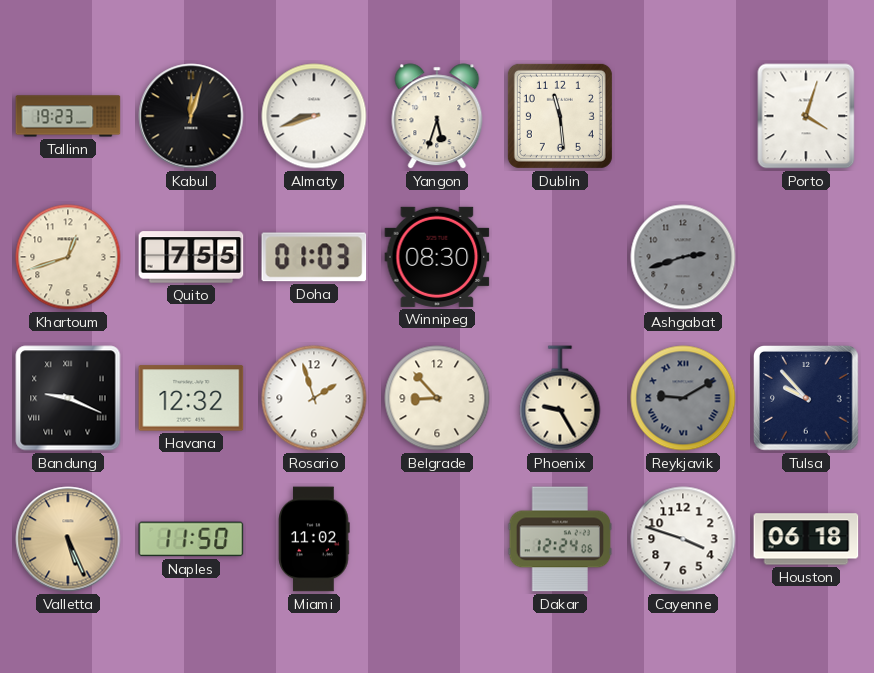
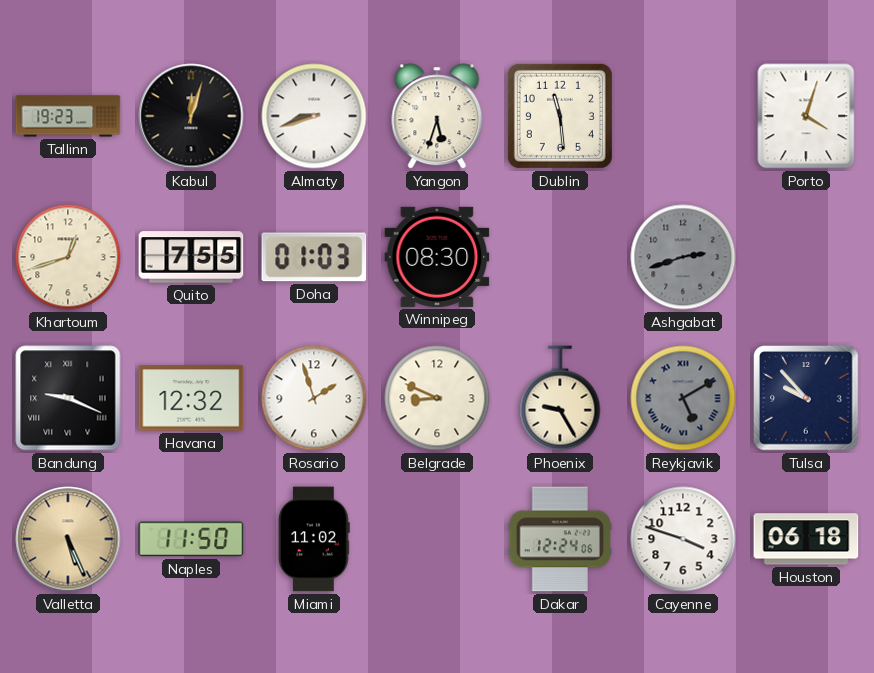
Belgrade: 8:53 -> 8:49 (437, 398)
Reykjavik: 9:10 -> 5:10 (683, 398)
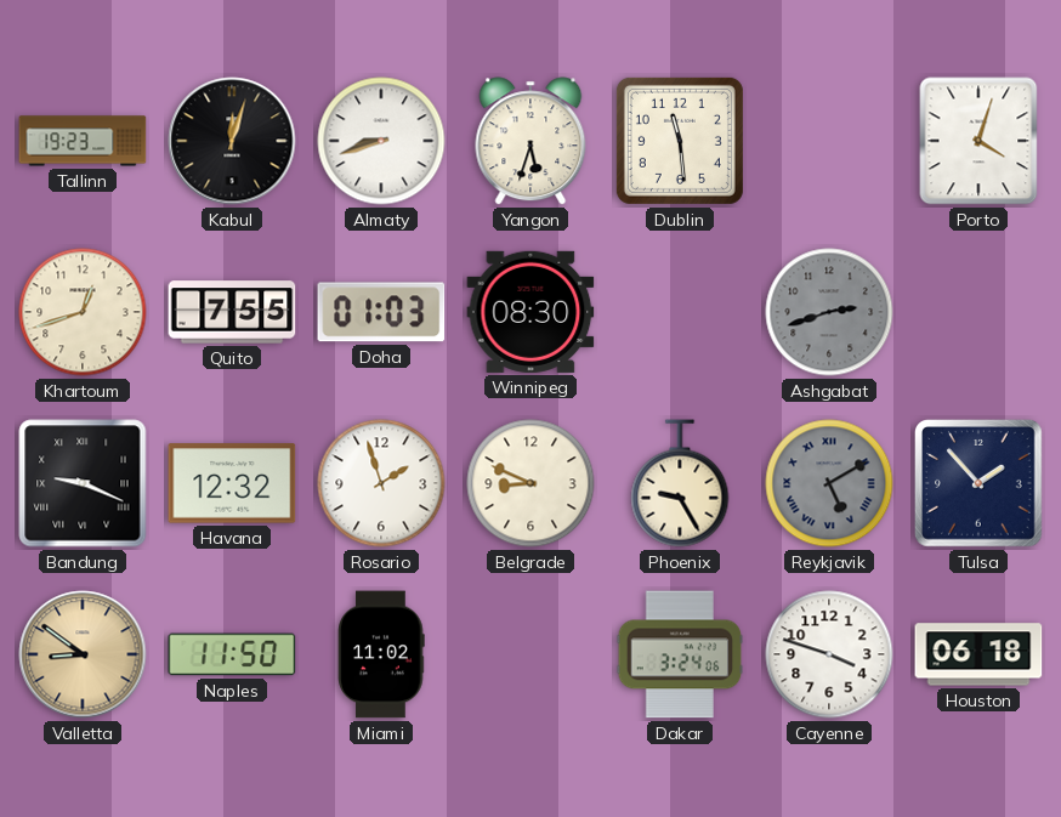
Tulsa: 9:53 -> 1:53 (980, 484)
Valletta: 5:26 -> 8:51 (83, 654)
Dakar: 12:24 -> 3:24 (680, 654)
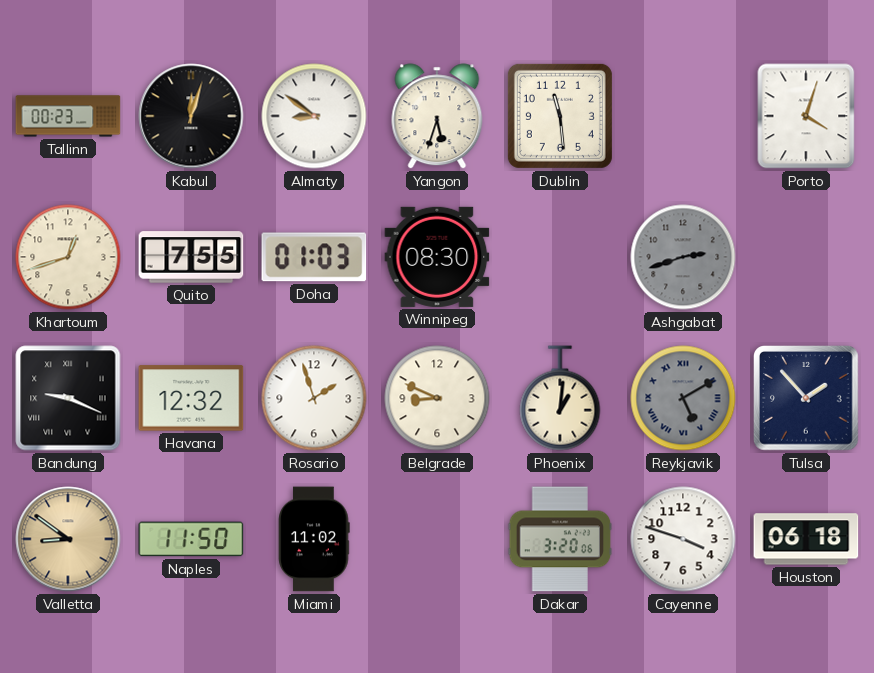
Tallinn: 19:23 -> 00:23 (68, 116)
Almaty: 8:42 -> 8:51 (314, 116)
Phoenix: 9:25 -> 1:01 (560, 398)
Dakar: 3:24 -> 3:20 (560, 539)
